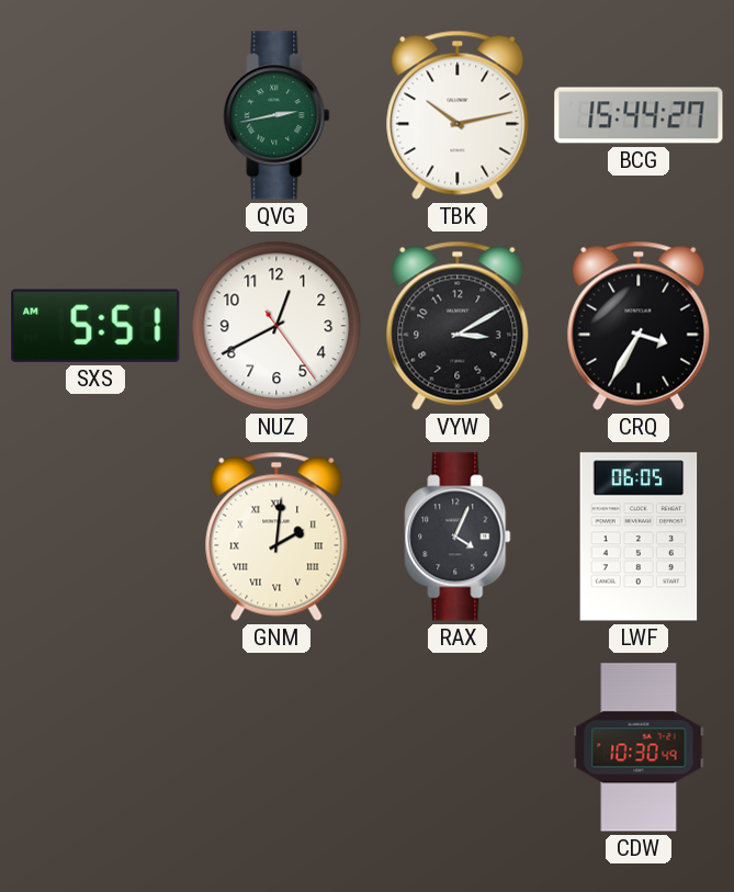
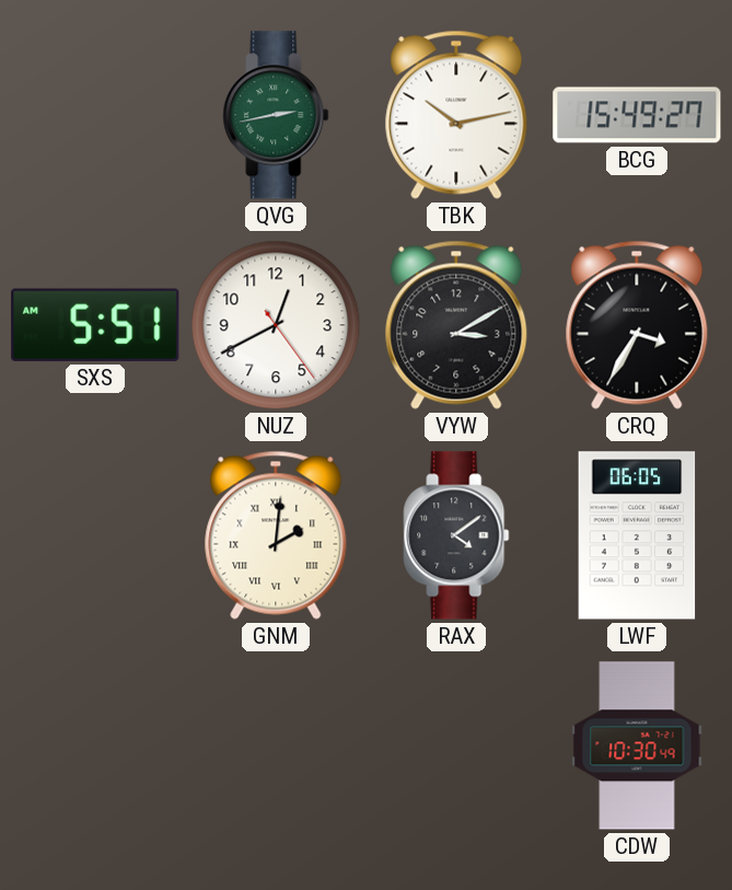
BCG: 15:44 -> 15:49 (637, 115)
RAX: 4:04 -> 4:09 (456, 535)
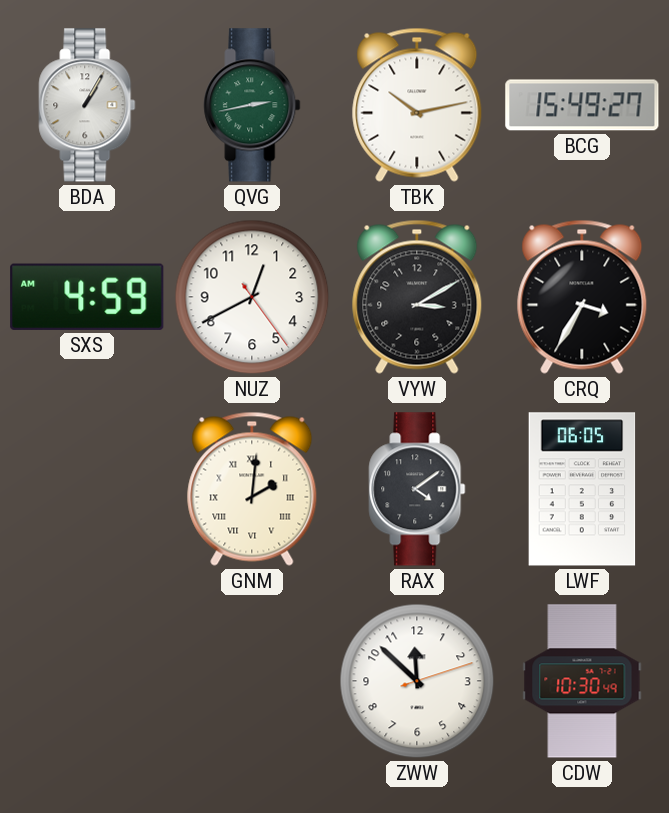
BDA: none -> 1:05 (87, 105)
SXS: 5:51 -> 4:59 (87, 297)
ZWW: none -> 11:52 (417, 681)
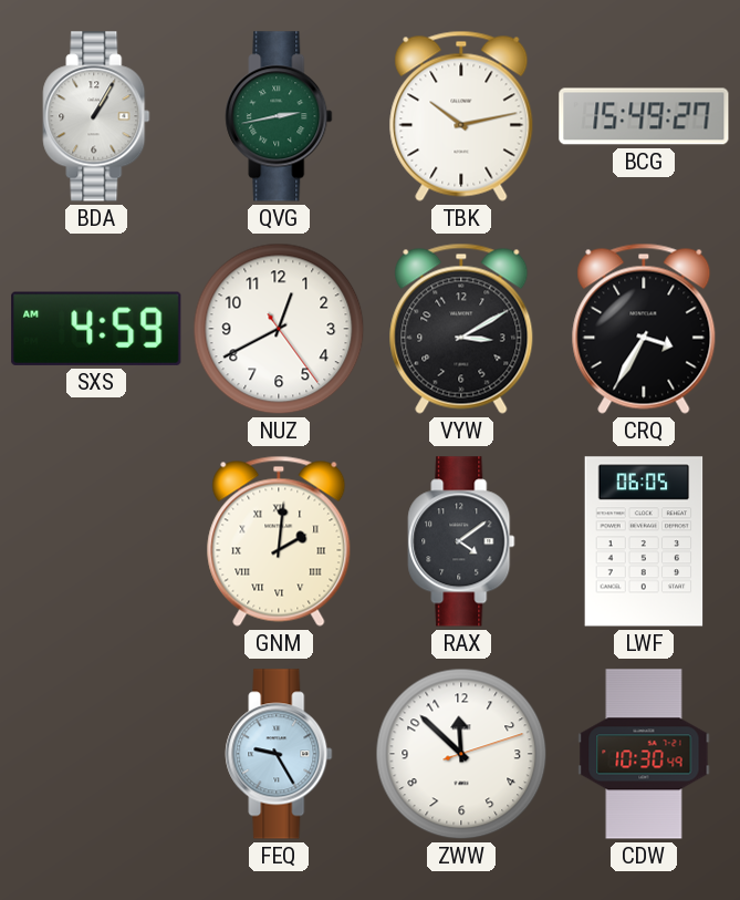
FEQ: none -> 9:25 (279, 754)
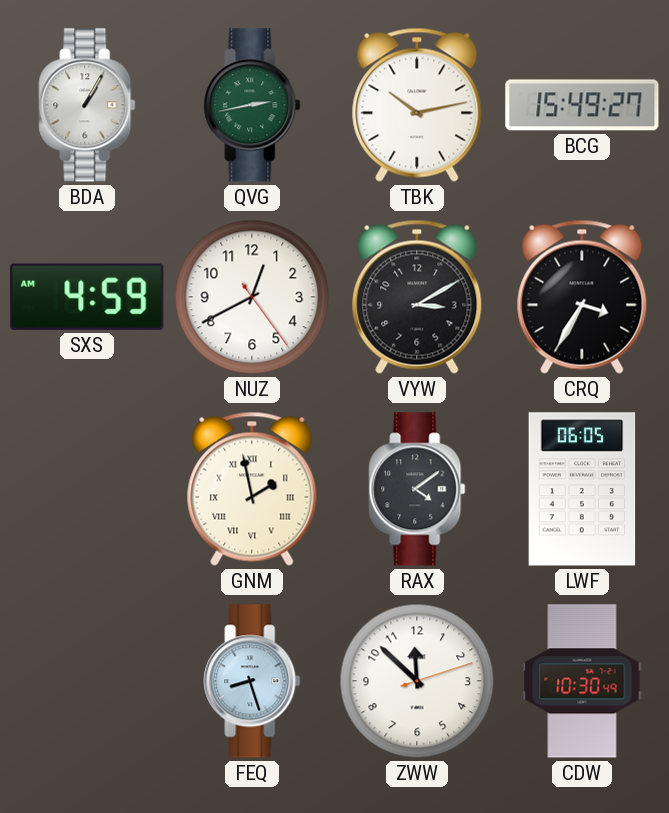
GNM: 2:01 -> 1:58 (252, 489)
FEQ: 9:25 -> 8:27 (252, 681)
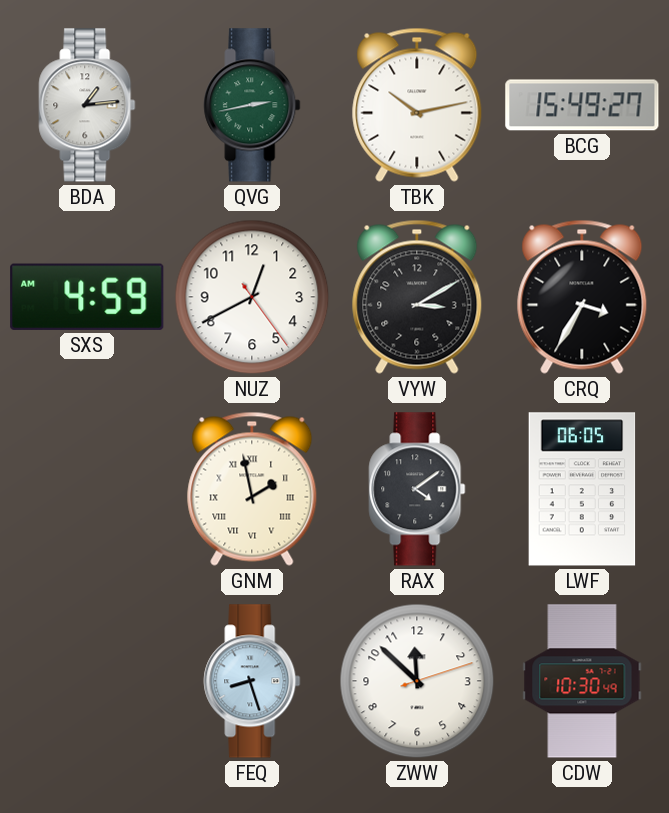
BDA: 1:05 -> 1:14 (87, 105)
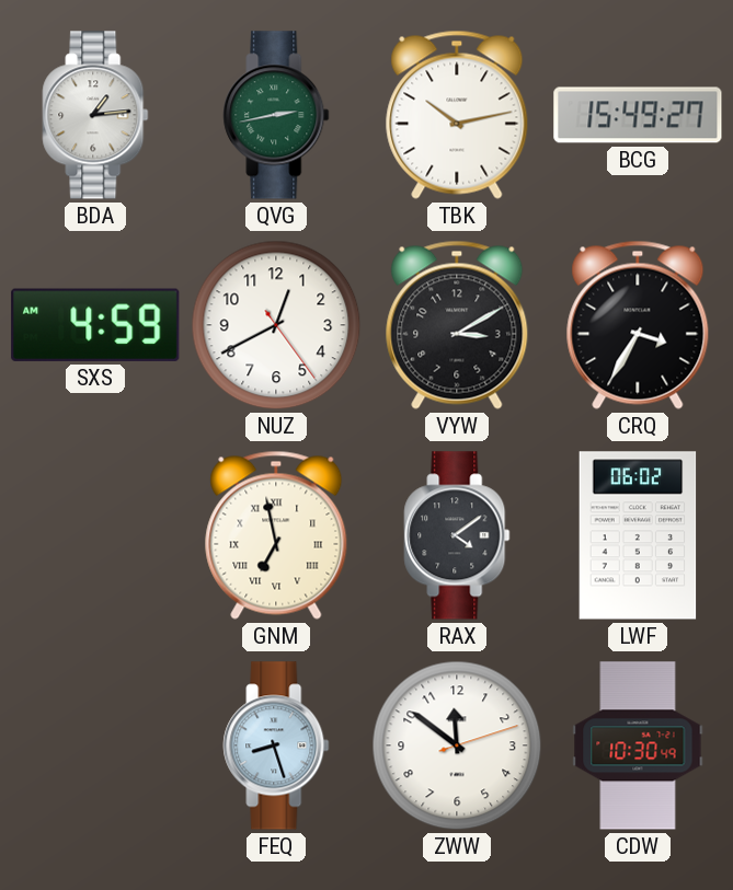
GNM: 1:58 -> 6:58 (276, 535)
LWF: 06:05 -> 06:02 (638, 535)
ZWW: 11:52 -> 11:51 (457, 745)
